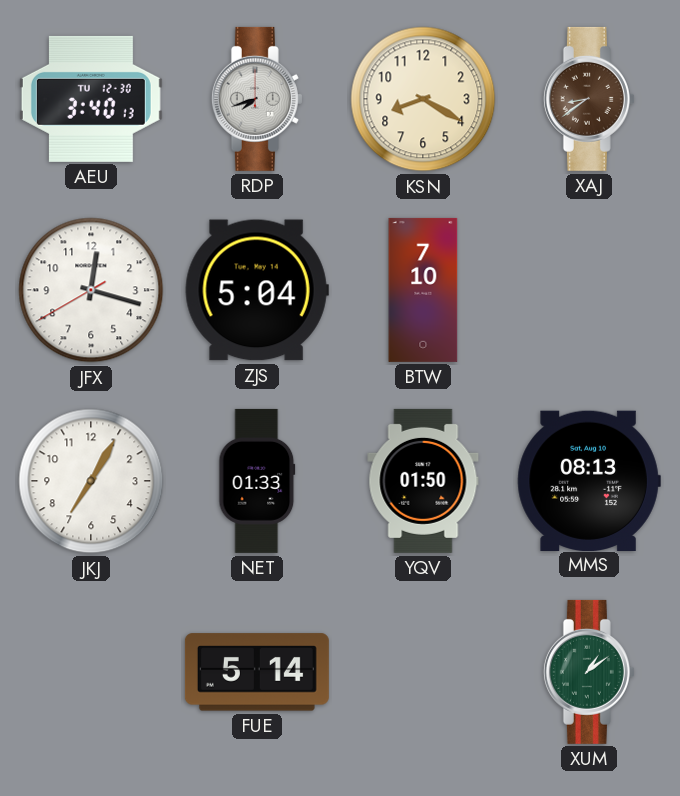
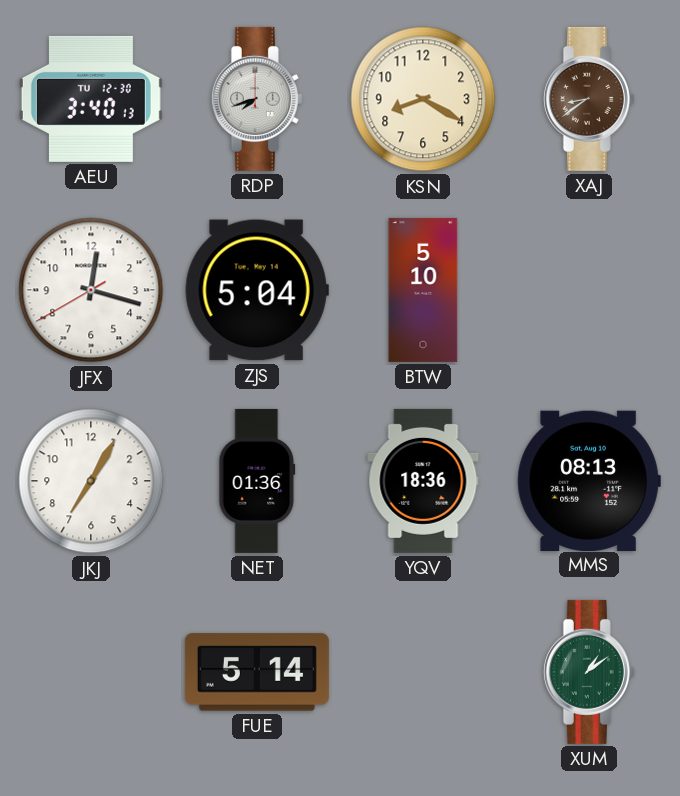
BTW: 7:10 -> 5:10 (423, 290)
NET: 01:33 -> 01:36 (257, 481)
YQV: 01:50 -> 18:36 (423, 481)
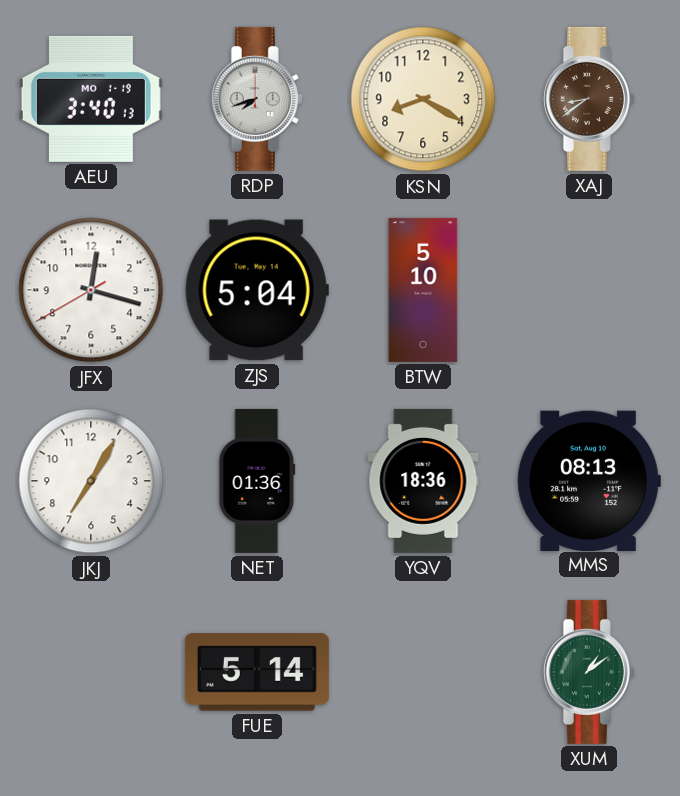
AEU date: TU 12-30 -> MO 1-19 (91, 99)
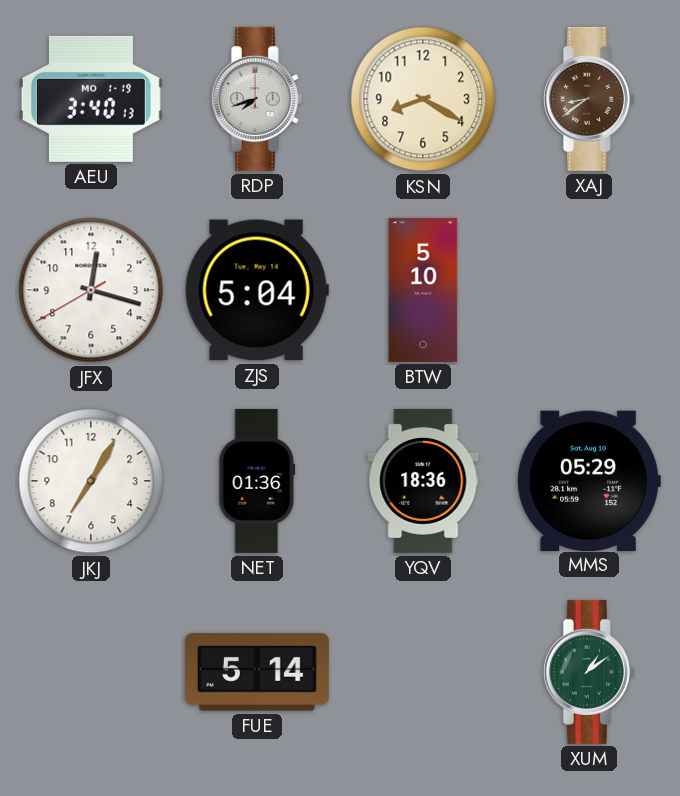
MMS: 08:13 -> 05:29 (589, 480)
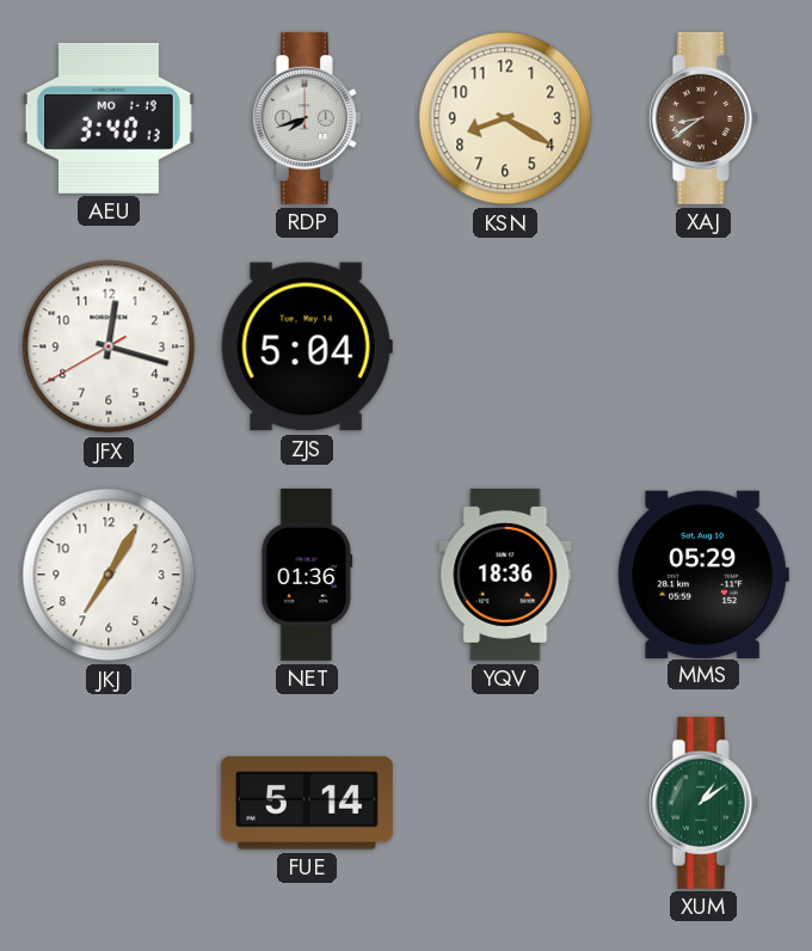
BTW: 5:10 -> none (423, 290)
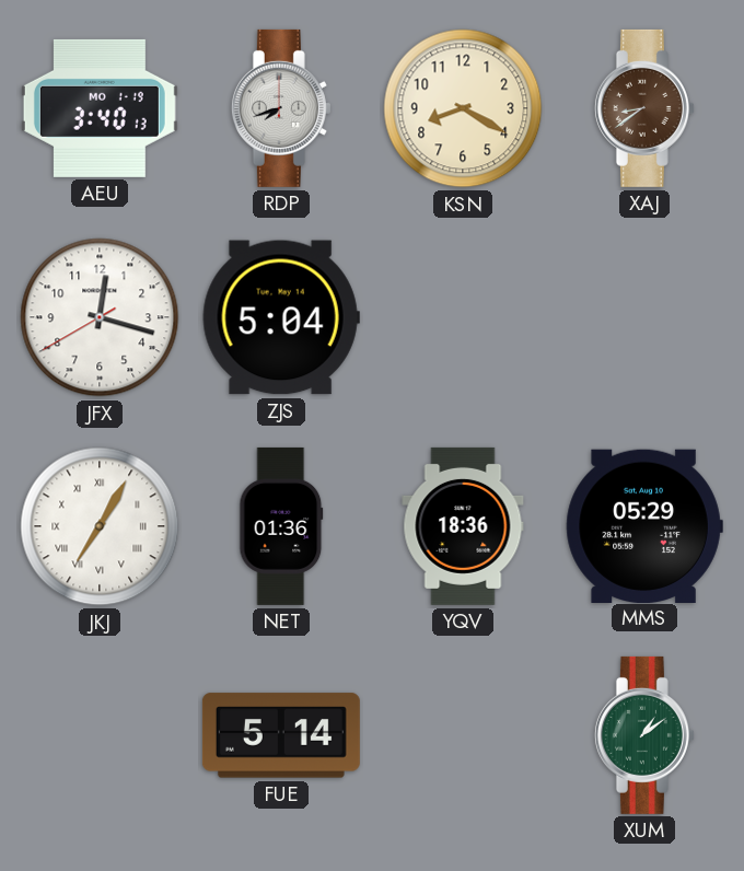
JKJ numerals: Arabic -> Roman (100, 526)
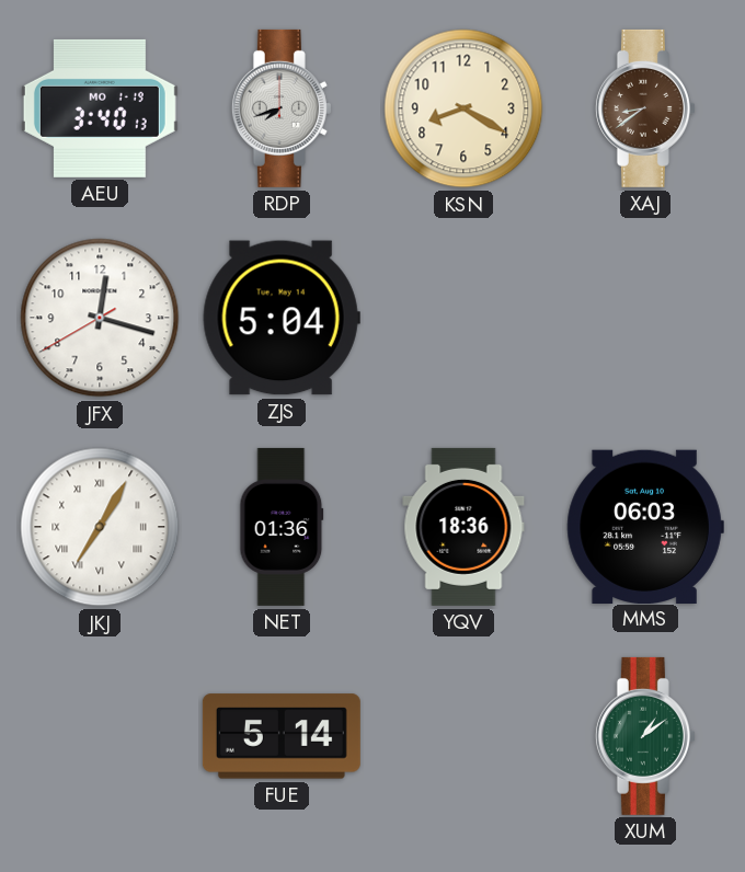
MMS: 05:29 -> 06:03 (645, 526)
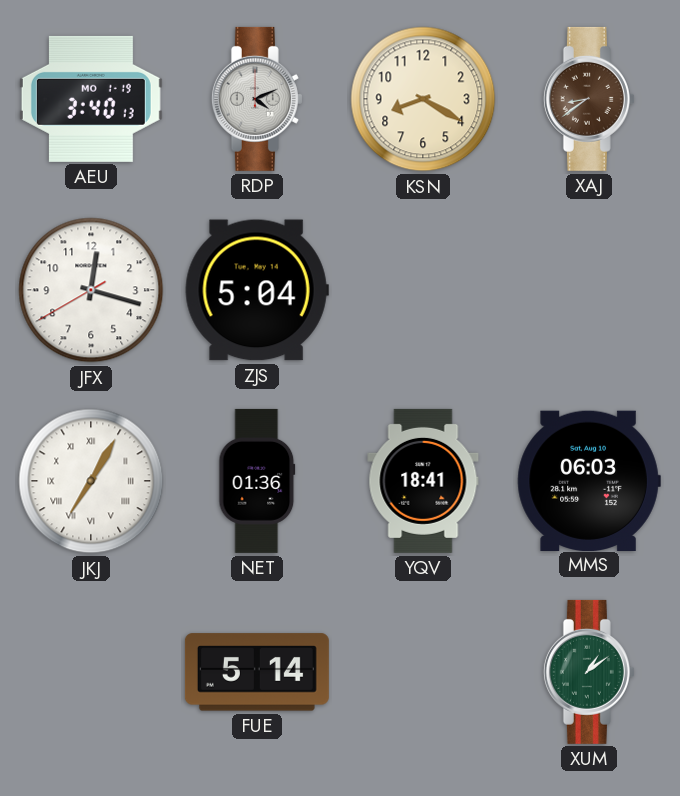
RDP: 7:42 -> 4:11 (257, 99)
YQV: 18:36 -> 18:41 (423, 481)
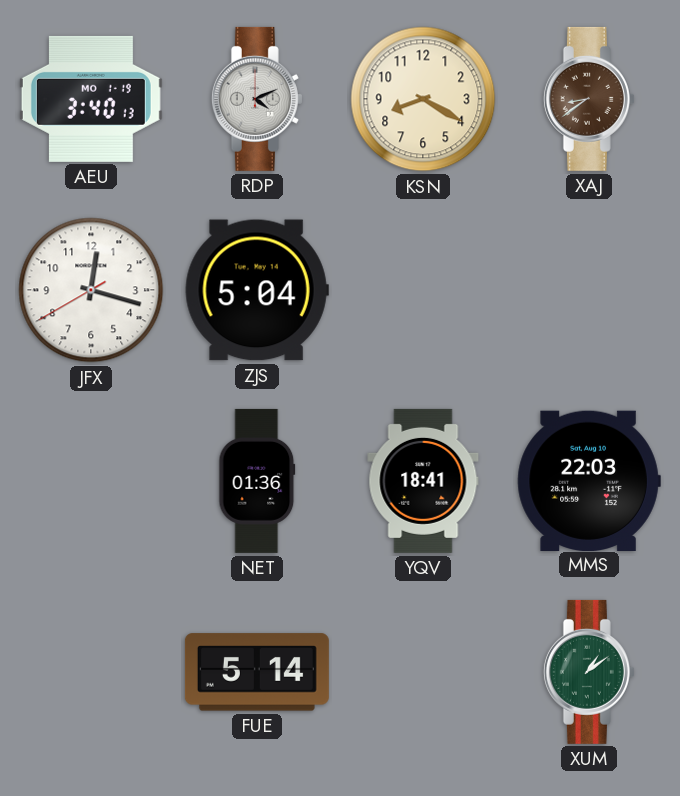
JKJ: 7:05 -> none (91, 481)
MMS: 06:03 -> 22:03 (589, 480)
